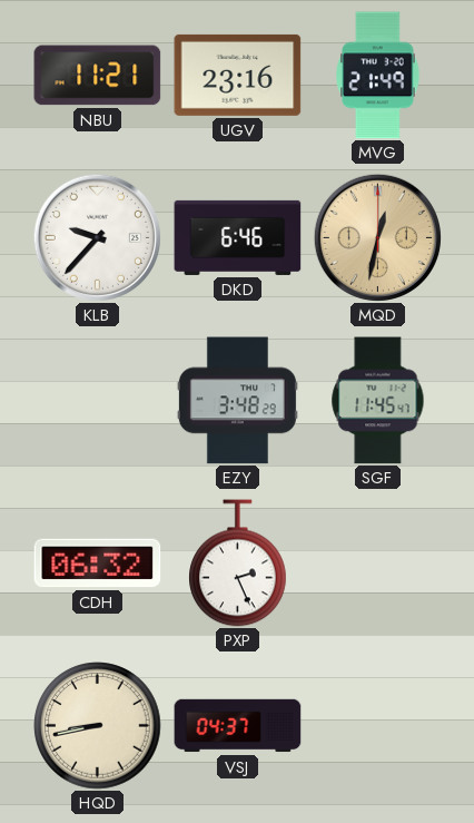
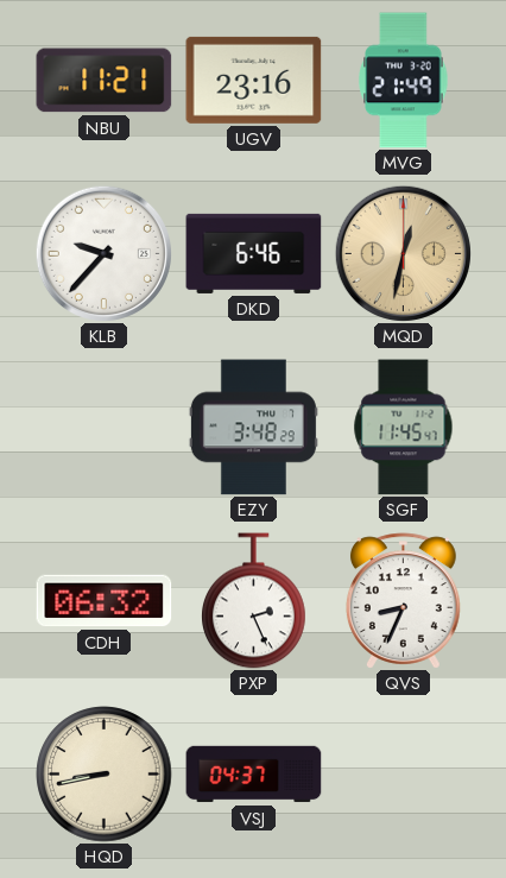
QVS: none -> 8:34 (403, 601)
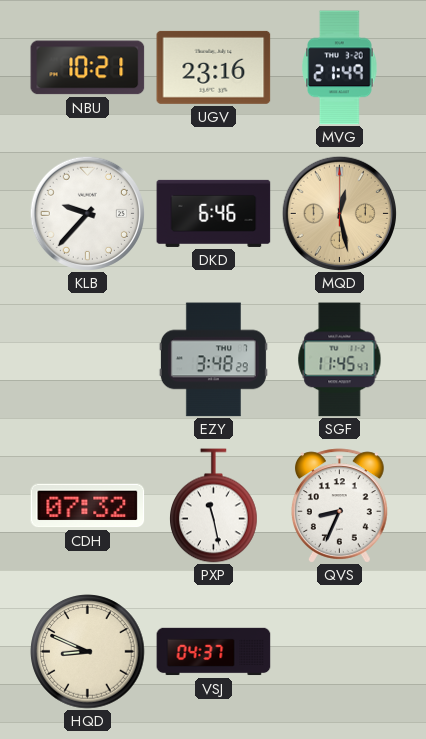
NBU: 11:21 -> 10:21 (88, 68)
MQD: 12:32 -> 12:28 (339, 213)
CDH: 06:32 -> 07:32 (88, 506)
PXP: 2:26 -> 11:28 (214, 506)
HQD: 8:43 -> 8:49 (88, 652)
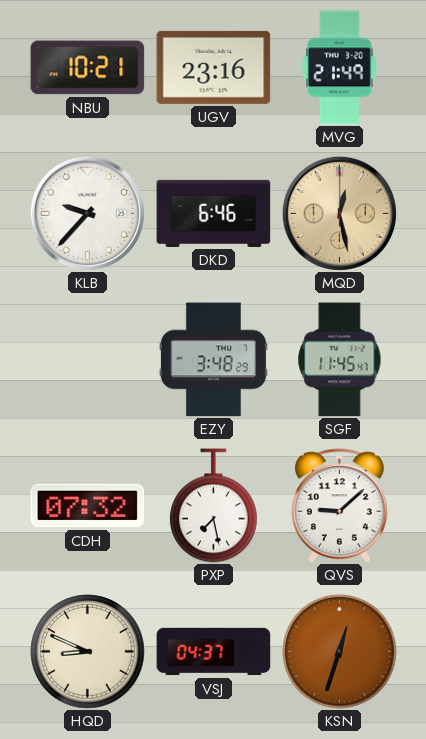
PXP: 11:28 -> 7:28 (214, 506)
QVS: 8:34 -> 9:08 (339, 506)
KSN: none -> 12:33 (340, 652)
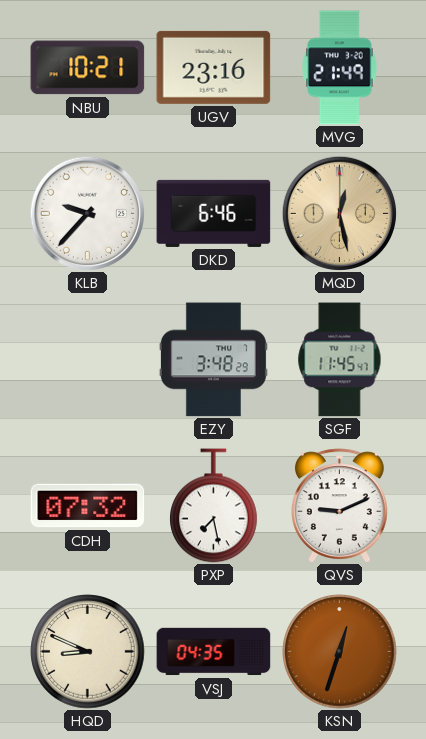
QVS: 9:08 -> 9:11 (339, 506)
VSJ: 04:37 -> 04:35 (214, 652)
